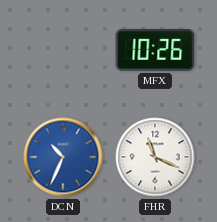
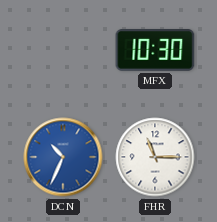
MFX: 10:26 -> 10:30 (155, 51)
FHR: 11:19 -> 11:15 (155, 157)
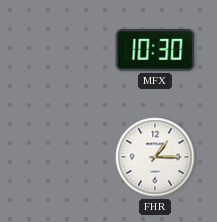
DCN: 10:34 -> none (63, 157)
FHR: 11:15 -> 1:15 (155, 157)
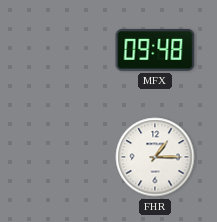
MFX: 10:30 -> 09:48 (155, 51)
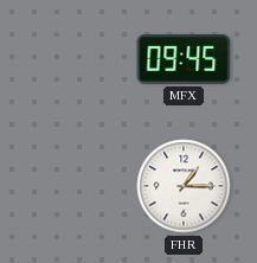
MFX: 09:48 -> 09:45 (184, 60)
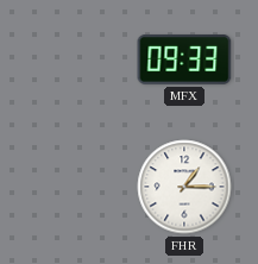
MFX: 09:45 -> 09:33 (184, 61)
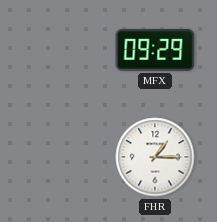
MFX: 09:33 -> 09:29 (155, 51)
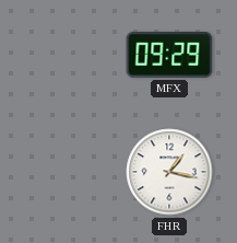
FHR: 1:15 -> 1:17 (169, 172)
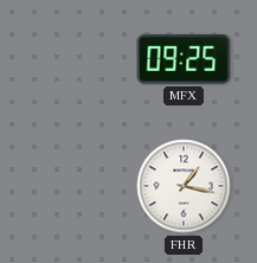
MFX: 09:29 -> 09:25 (184, 60)
